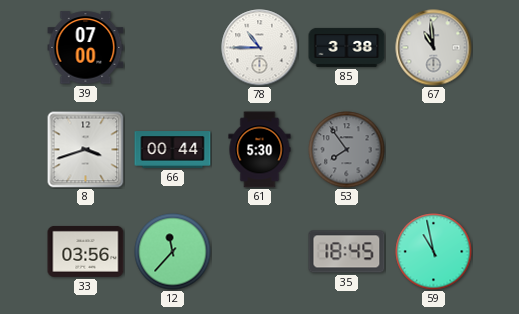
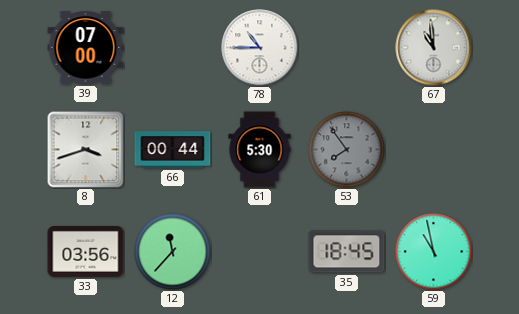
85: 3:38 -> none (347, 47)
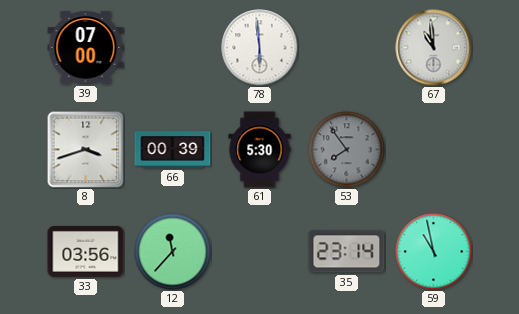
78: 10:45 -> 5:59 (260, 48)
66: 00:44 -> 00:39 (173, 150)
35: 18:45 -> 23:14 (347, 252)
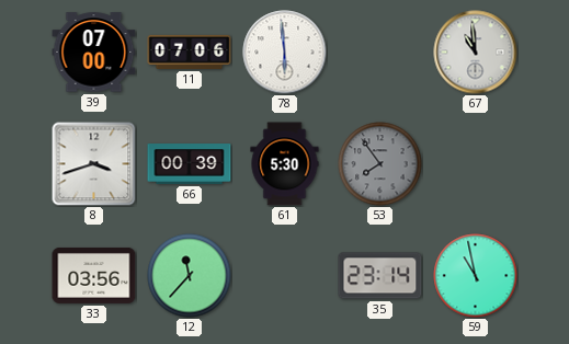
11: none -> 07:06 (190, 51)
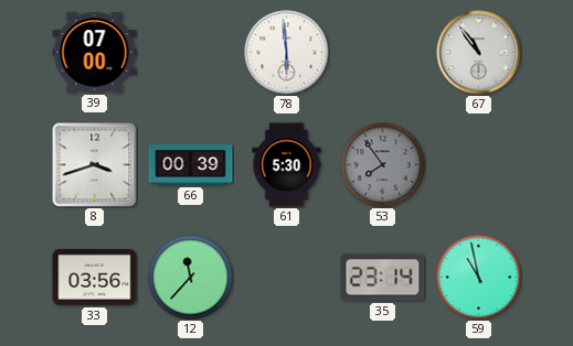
11: 07:06 -> none (190, 51)
67: 10:59 -> 10:54 (479, 53)
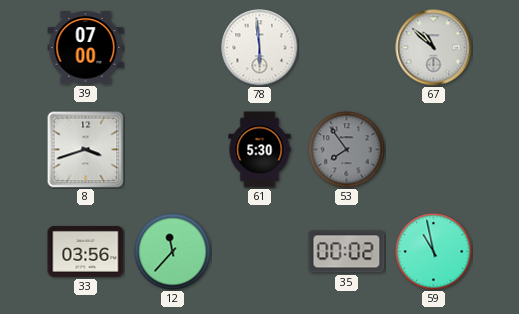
67: 10:54 -> 10:52 (434, 48)
66: 00:39 -> none (191, 165)
35: 23:14 -> 00:02 (347, 252)
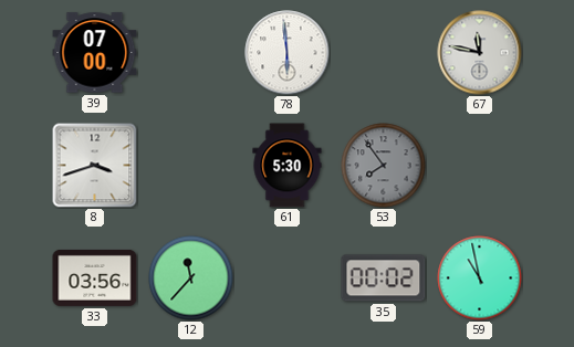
67: 10:52 -> 11:47 (480, 53)
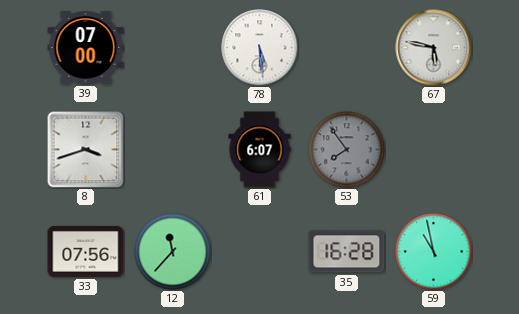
78: 5:59 -> 5:29 (260, 48)
67: 11:47 -> 5:47 (434, 48)
61: 5:30 -> 6:07 (260, 150)
33: 03:56 -> 07:56 (86, 251)
35: 00:02 -> 16:28 (347, 252)
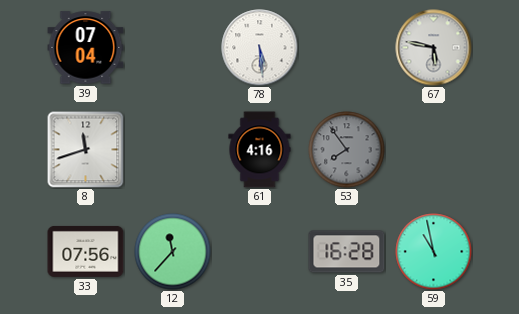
39: 07:00 -> 07:04 (86, 48)
8: 3:42 -> 11:42 (86, 150)
61: 6:07 -> 4:16 (260, 150)
